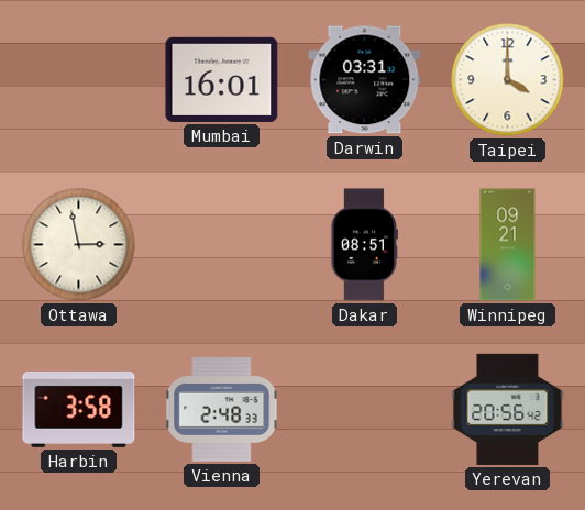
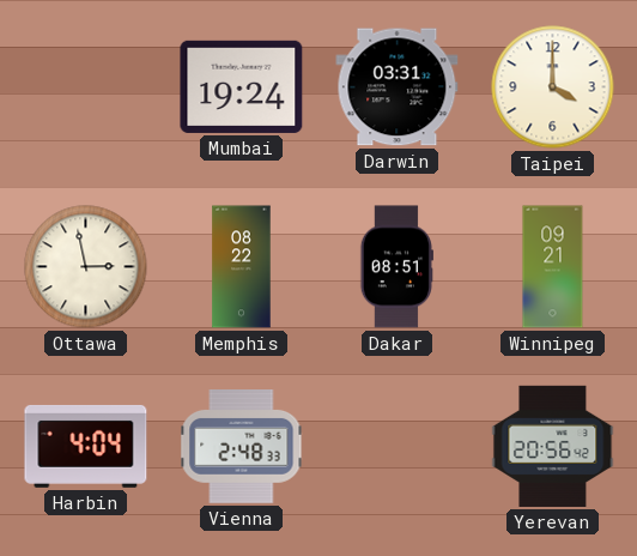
Mumbai: 16:01 -> 19:24 (242, 86)
Memphis: none -> 08:22 (242, 267)
Harbin: 3:58 -> 4:04 (86, 446)
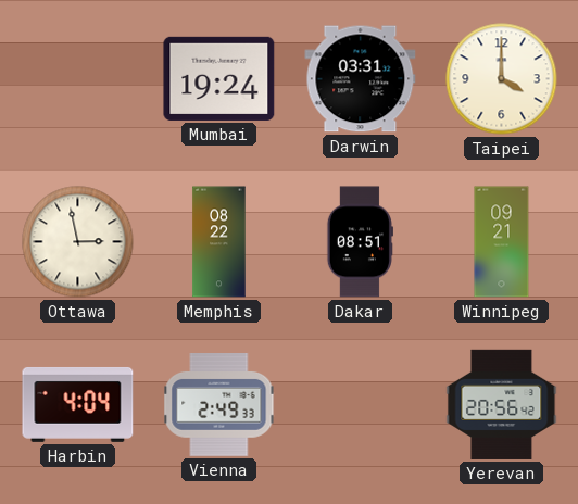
Vienna: 2:48 -> 2:49 (219, 405)
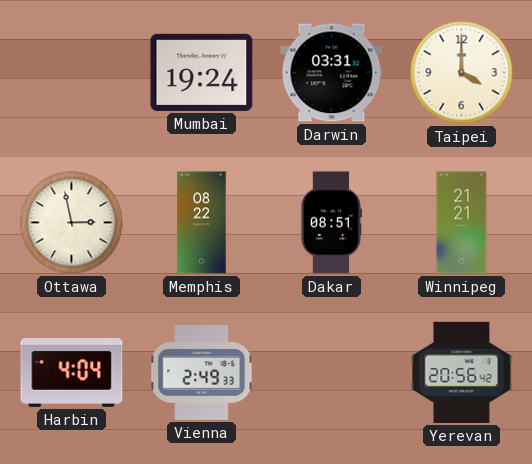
Winnipeg: 09:21 -> 21:21 (462, 223)
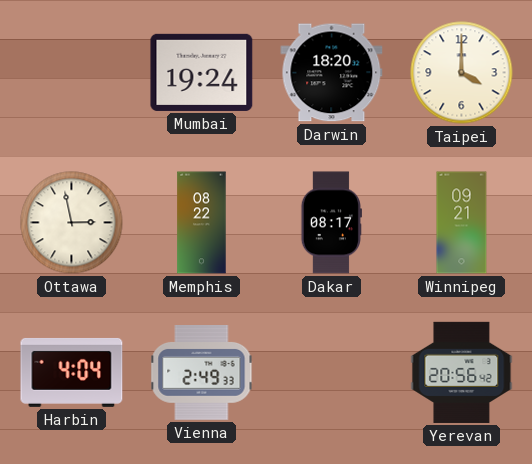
Darwin: 03:31 -> 18:20 (332, 73)
Dakar: 08:51 -> 08:17 (331, 223)
Winnipeg: 21:21 -> 09:21 (462, 223)
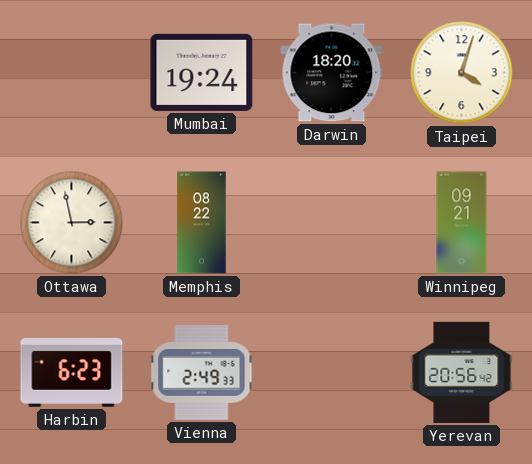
Taipei: 4:00 -> 4:03 (462, 73)
Dakar: 08:17 -> none (331, 223)
Harbin: 4:04 -> 6:23 (72, 372)
